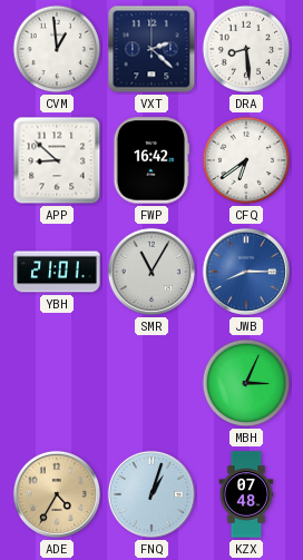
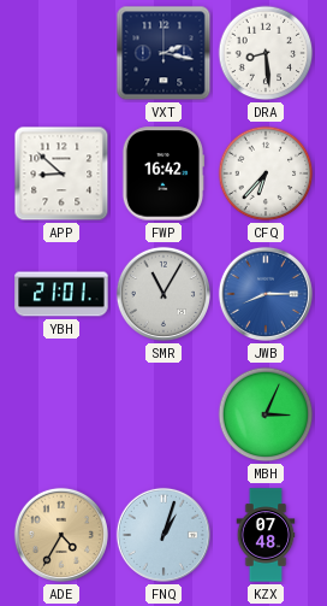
CVM: 12:59 -> none (57, 49)
VXT: 2:22 -> 2:17 (163, 53)
CFQ: 6:39 -> 6:37 (266, 173)
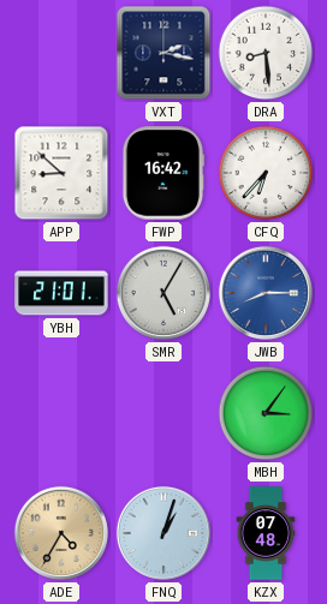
SMR: 11:05 -> 5:05 (163, 293)
MBH: 3:04 -> 3:06 (266, 413)
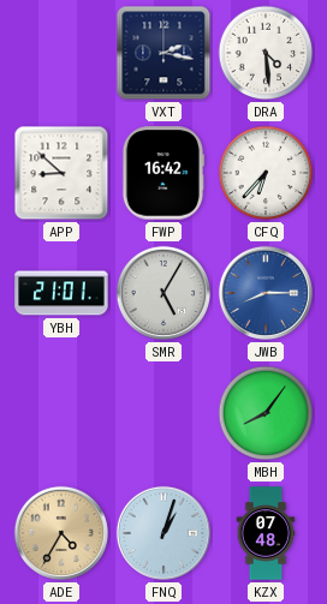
DRA: 8:29 -> 4:29 (266, 53)
MBH: 3:06 -> 8:06 (266, 413)
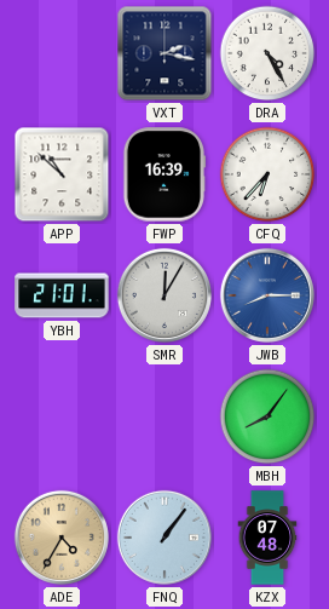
DRA: 4:29 -> 4:25 (267, 53)
APP: 8:52 -> 10:52 (62, 174)
FWP: 16:42 -> 16:39 (164, 174)
SMR: 5:05 -> 12:05 (164, 295)
FNQ: 1:03 -> 1:06 (164, 538)
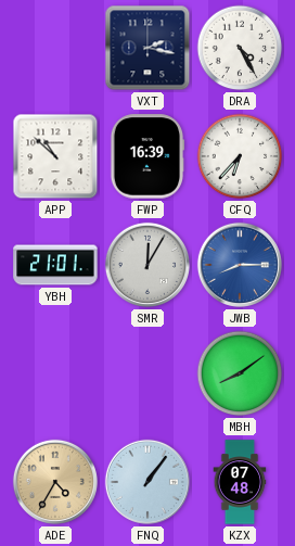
MBH: 8:06 -> 8:09 (240, 373)
